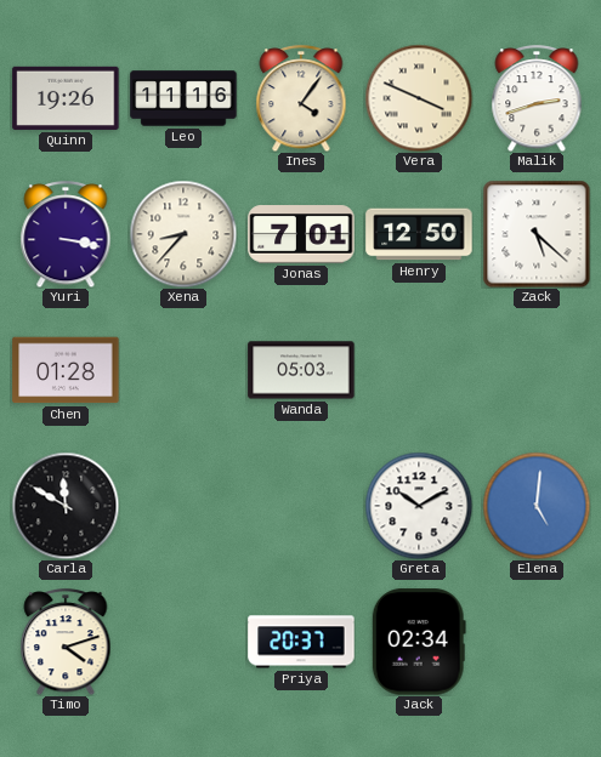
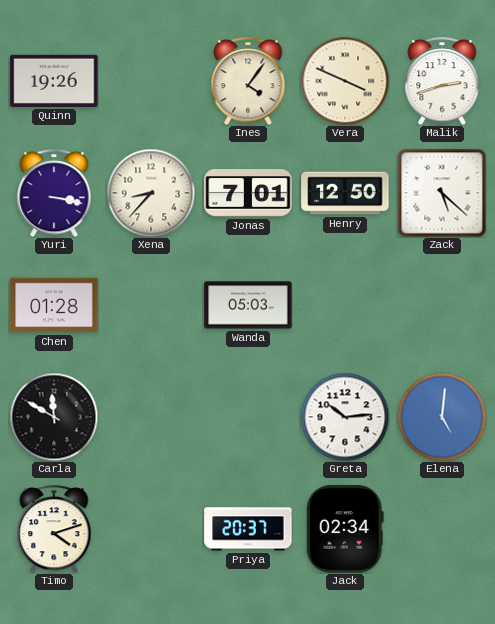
Leo: 11:16 -> none (183, 98)
Greta: 10:10 -> 10:14 (345, 417)
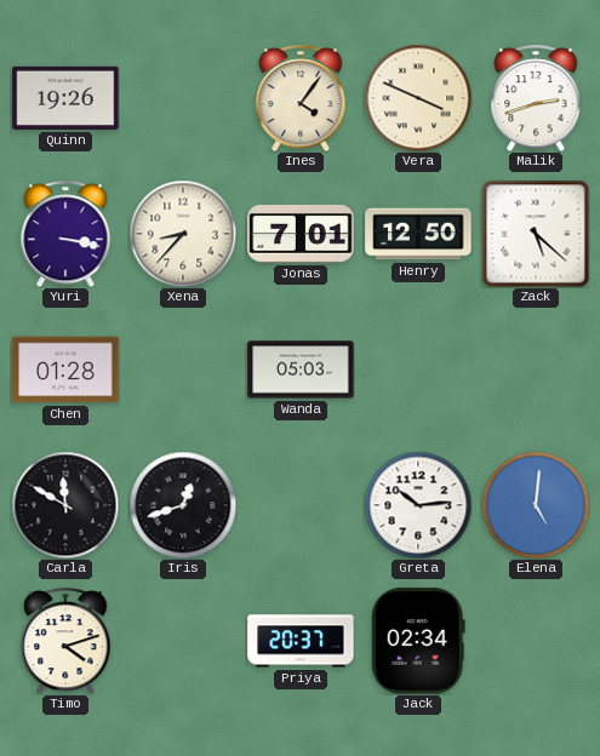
Iris: none -> 12:42 (183, 505)
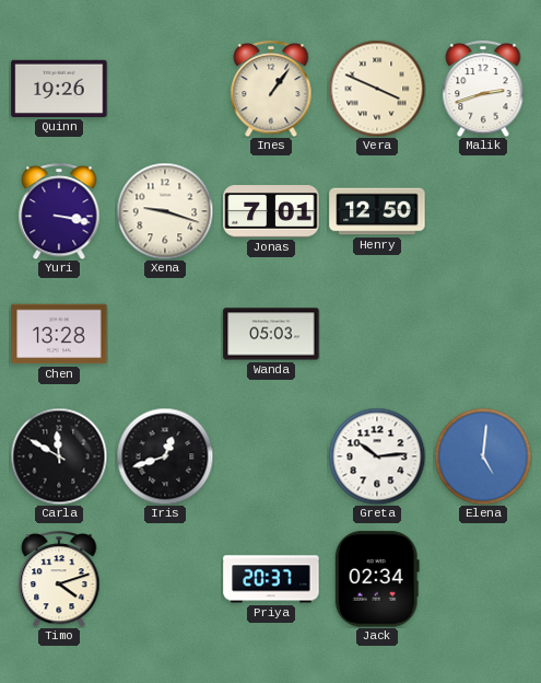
Ines: 4:06 -> 1:06 (271, 89)
Xena: 8:37 -> 9:18 (165, 211)
Zack: 5:22 -> none (536, 234)
Chen: 01:28 -> 13:28 (59, 334)
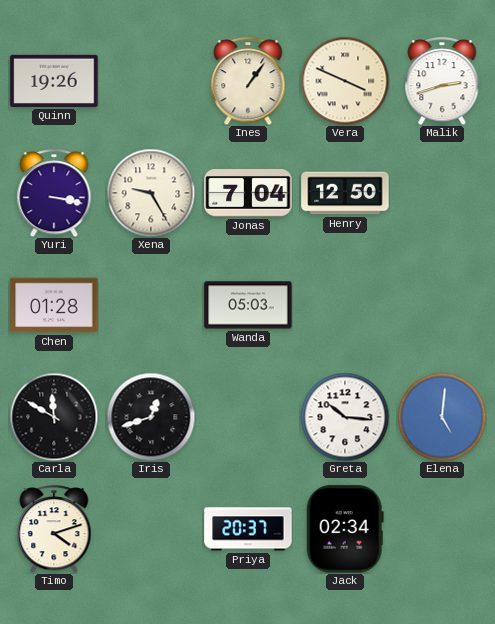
Xena: 9:18 -> 9:25 (151, 193)
Jonas: 7:01 -> 7:04 (248, 193)
Chen: 13:28 -> 01:28 (54, 305)
Greta: 10:14 -> 10:16 (345, 417)
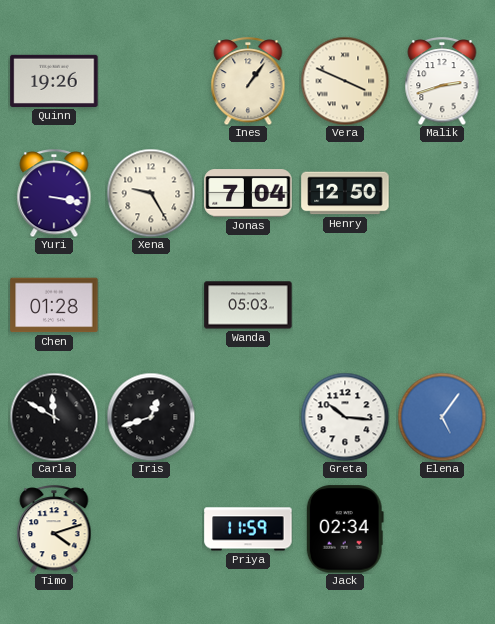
Elena: 5:01 -> 5:06 (442, 417)
Priya: 20:37 -> 11:59 (248, 529)
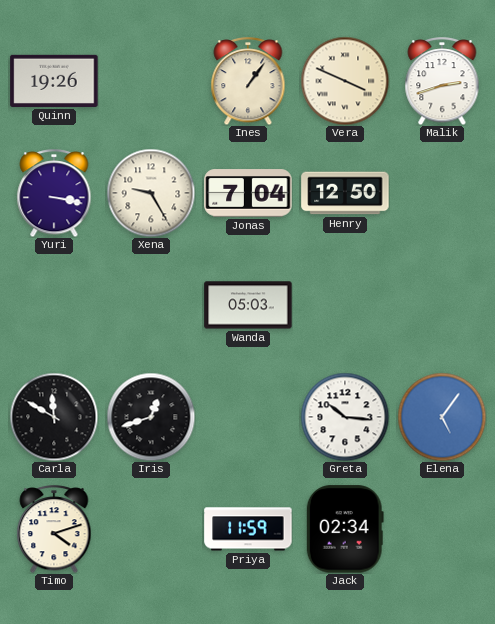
Chen: 01:28 -> none (54, 305)
